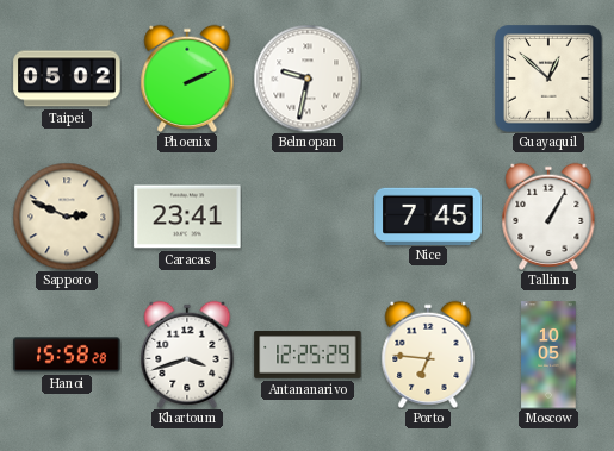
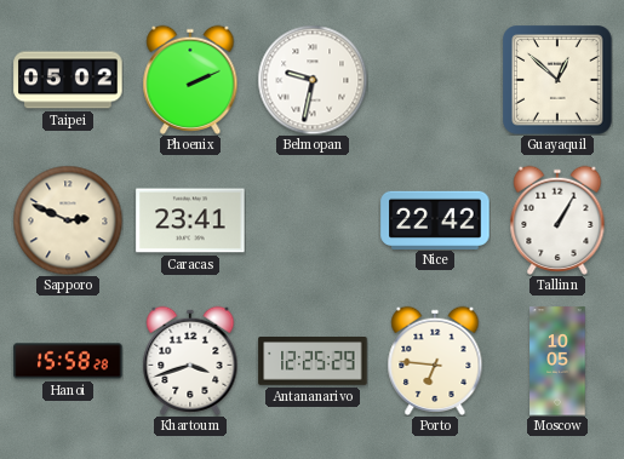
Nice: 7:45 -> 22:42 (435, 219)
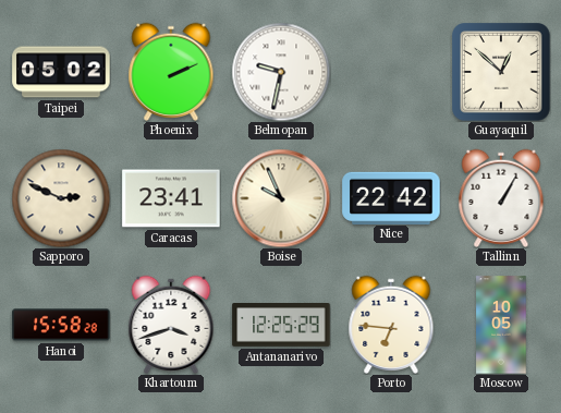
Boise: none -> 9:56 (281, 198)
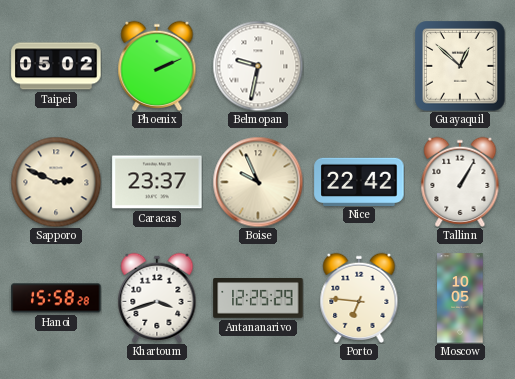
Caracas: 23:41 -> 23:37 (157, 182)
